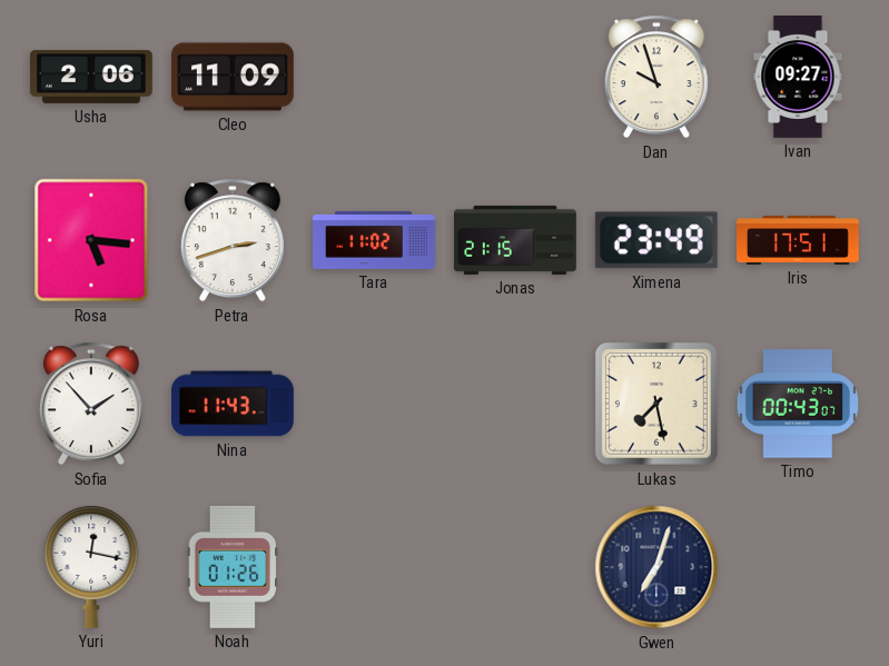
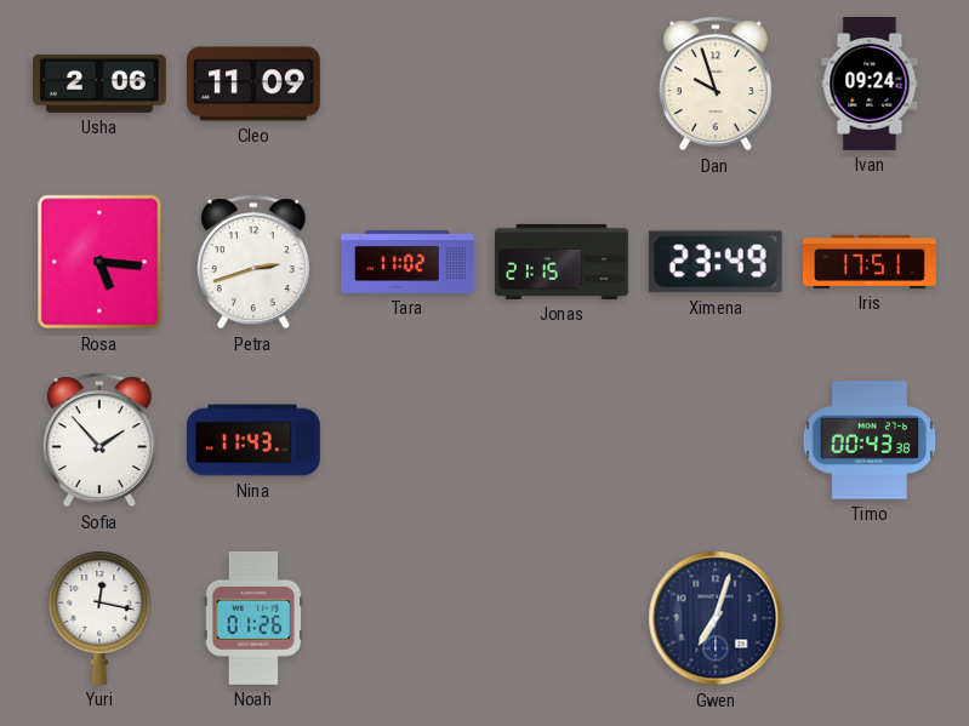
Ivan: 09:27 -> 09:24 (870, 84)
Lukas: 7:28 -> none (656, 404)
Timo: 00:43:07 -> 00:43:38 (868, 440)
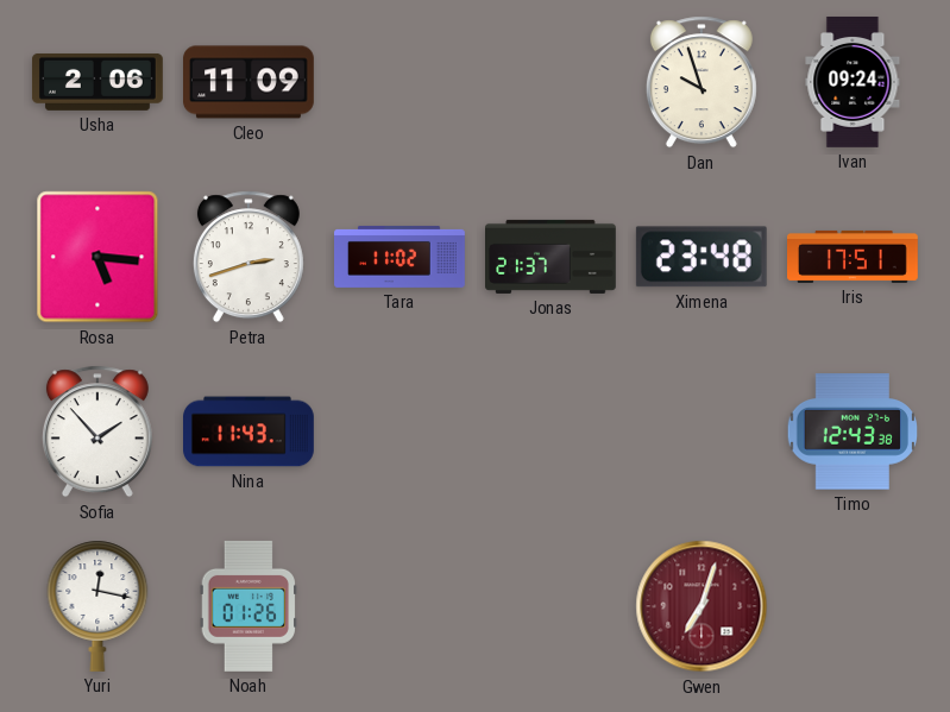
Jonas: 21:15 -> 21:37 (552, 257)
Ximena: 23:49 -> 23:48 (702, 257)
Timo: 00:43 -> 12:43 (851, 431)
Gwen dial: navy -> burgundy (702, 606)
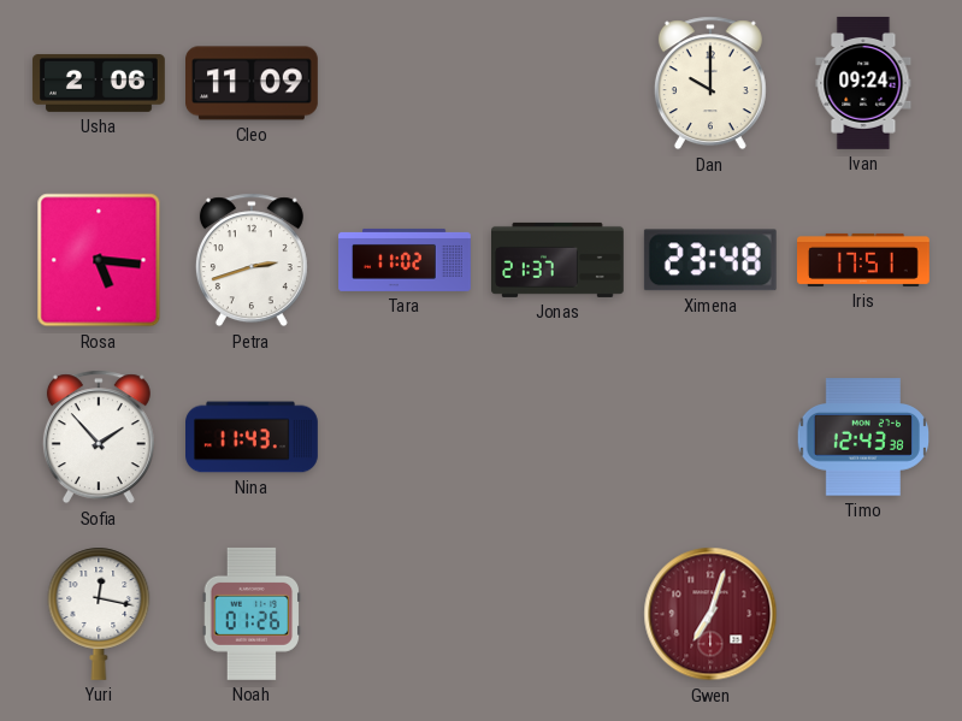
Dan: 9:57 -> 10:00 (710, 83)
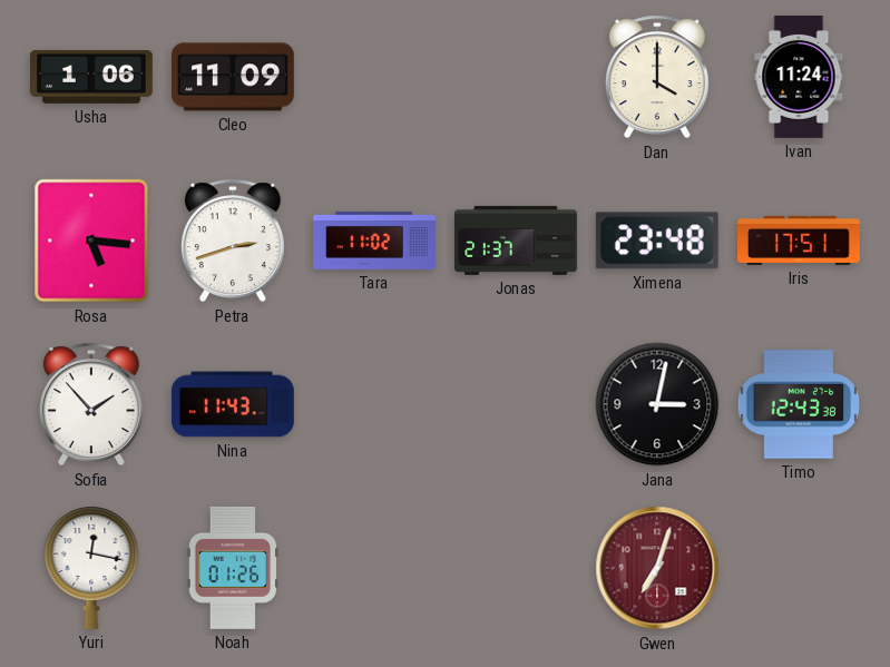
Usha: 2:06 -> 1:06 (91, 77)
Dan: 10:00 -> 4:00 (657, 77)
Ivan: 09:24 -> 11:24 (799, 77)
Jana: none -> 3:02 (657, 404)
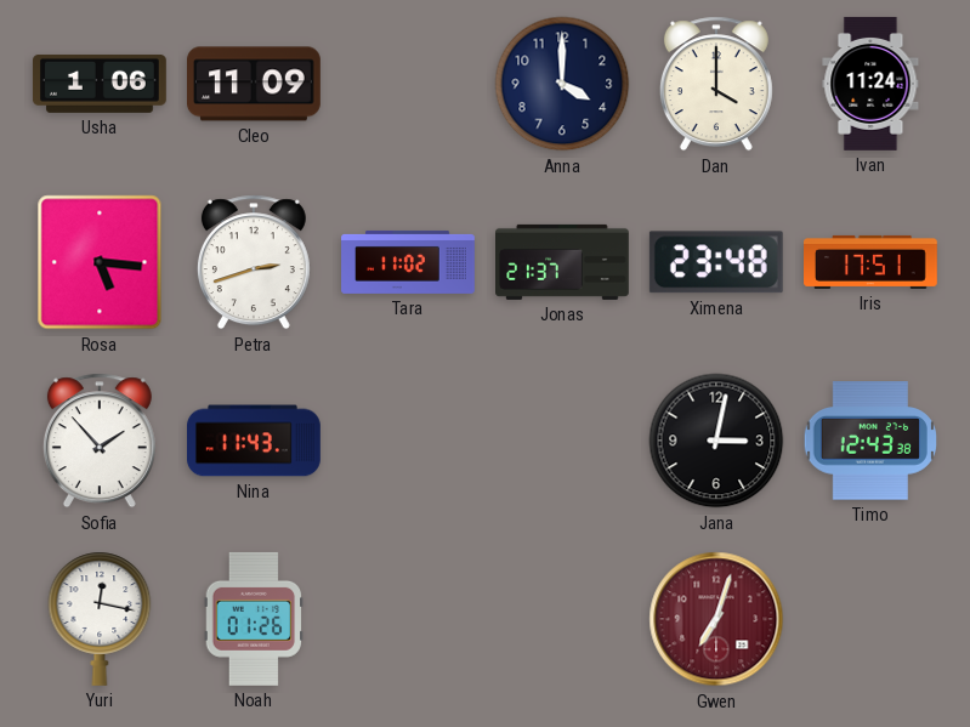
Anna: none -> 4:00 (562, 84)
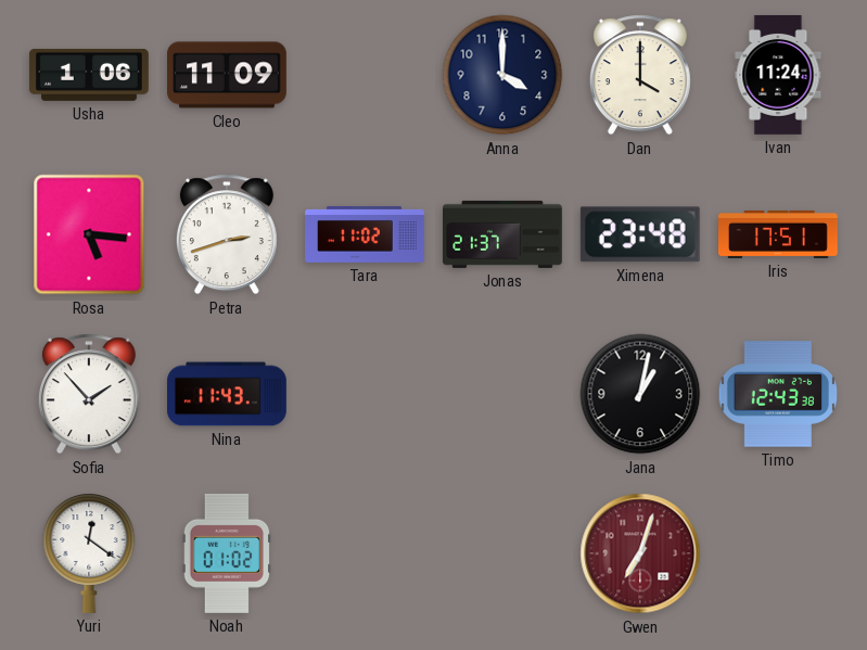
Jana: 3:02 -> 1:02 (640, 394)
Yuri: 12:17 -> 12:21 (89, 553)
Noah: 01:26 -> 01:02 (227, 553)
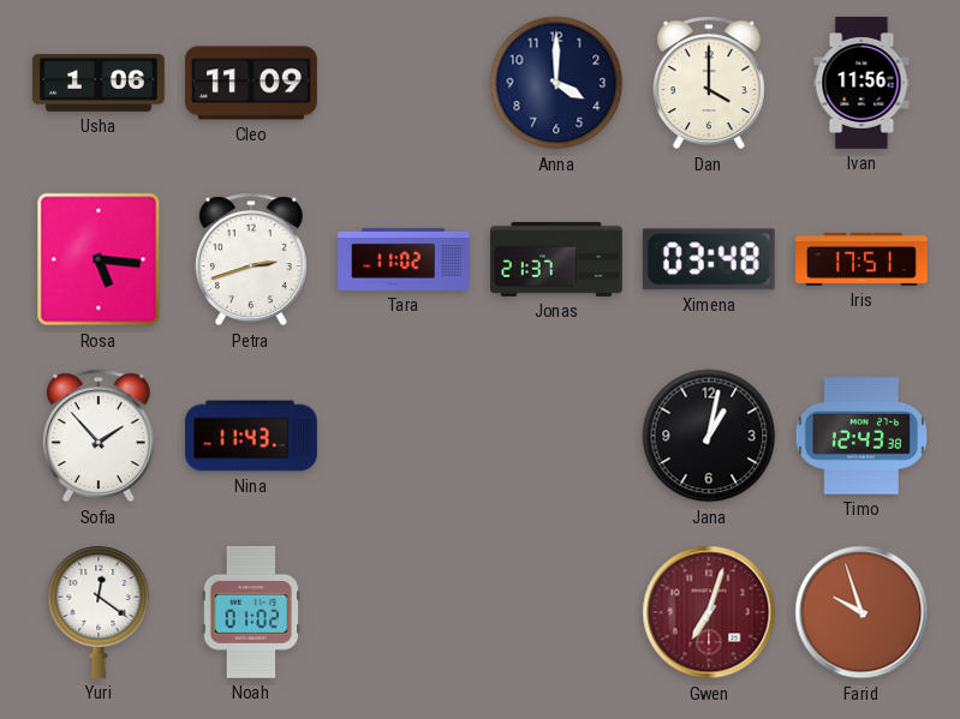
Ivan: 11:24 -> 11:56 (861, 83)
Ximena: 23:48 -> 03:48 (709, 259)
Farid: none -> 9:57 (861, 612)
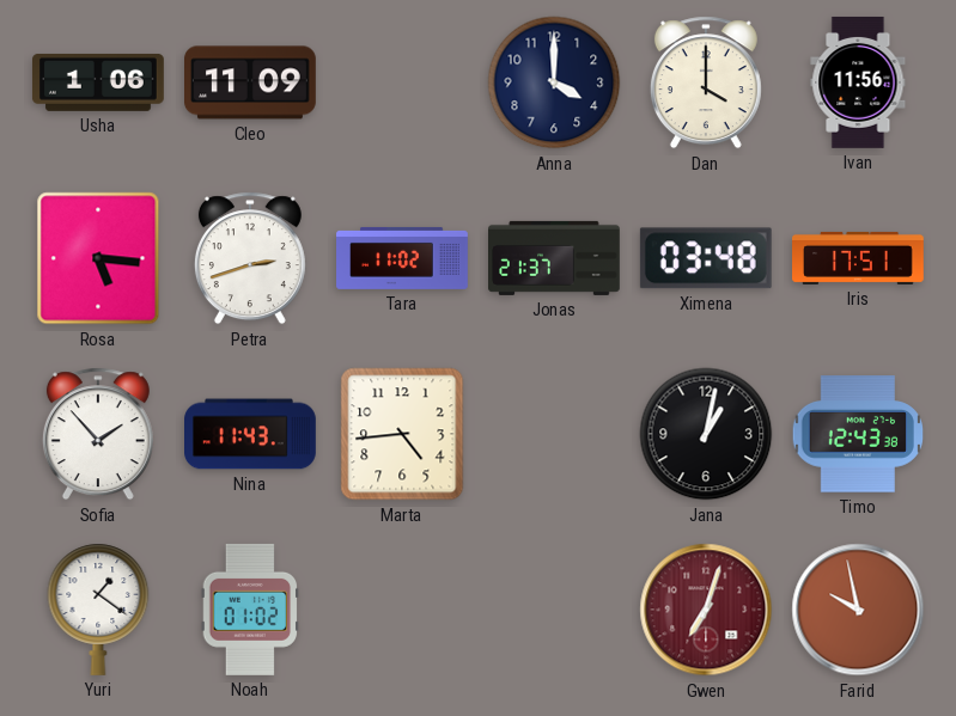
Marta: none -> 4:44 (402, 434)
Yuri: 12:21 -> 1:21 (98, 610)
Farid: 9:57 -> 9:58 (858, 610)
